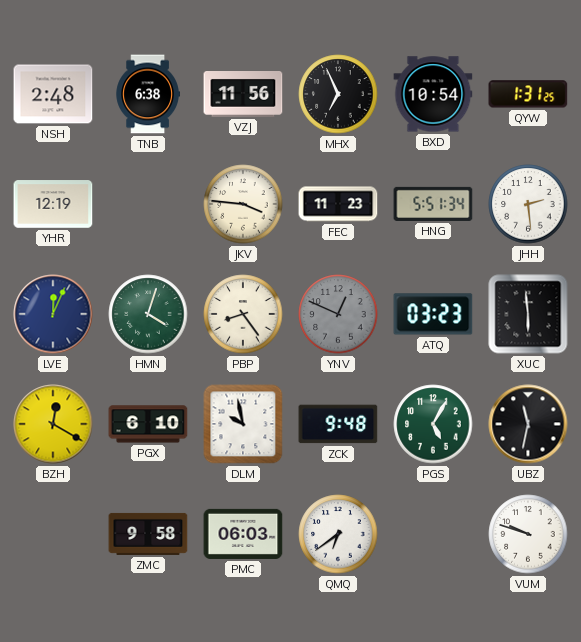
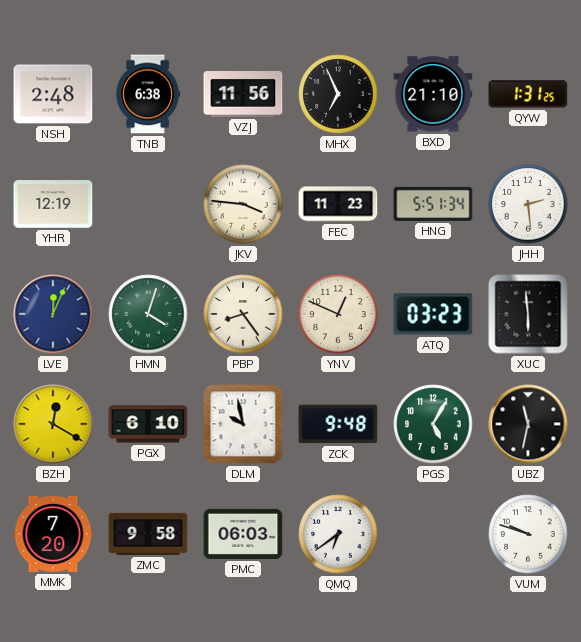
BXD: 10:54 -> 21:10 (433, 94)
YNV dial: grey -> cream (338, 314)
MMK: none -> 7:20 (53, 534)
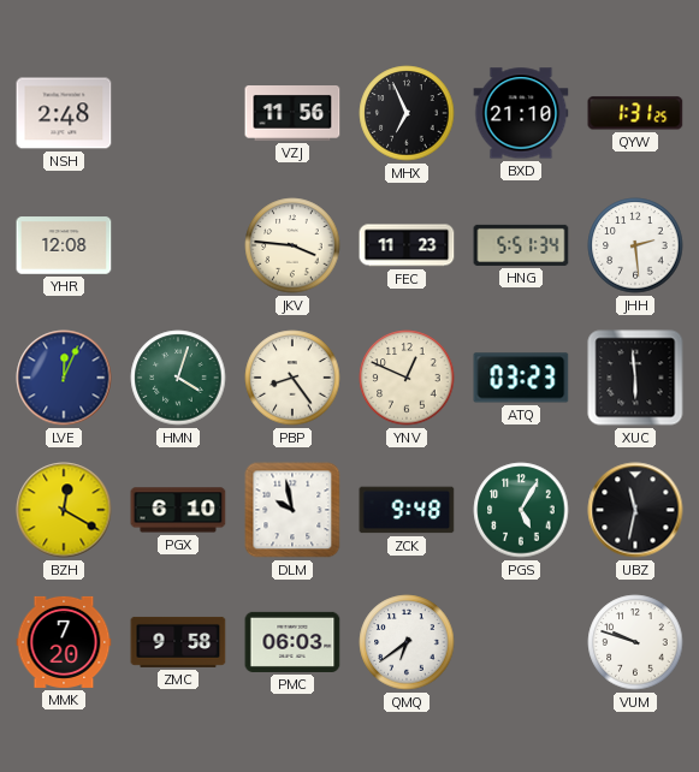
TNB: 6:38 -> none (147, 94)
YHR: 12:19 -> 12:08 (64, 245)
